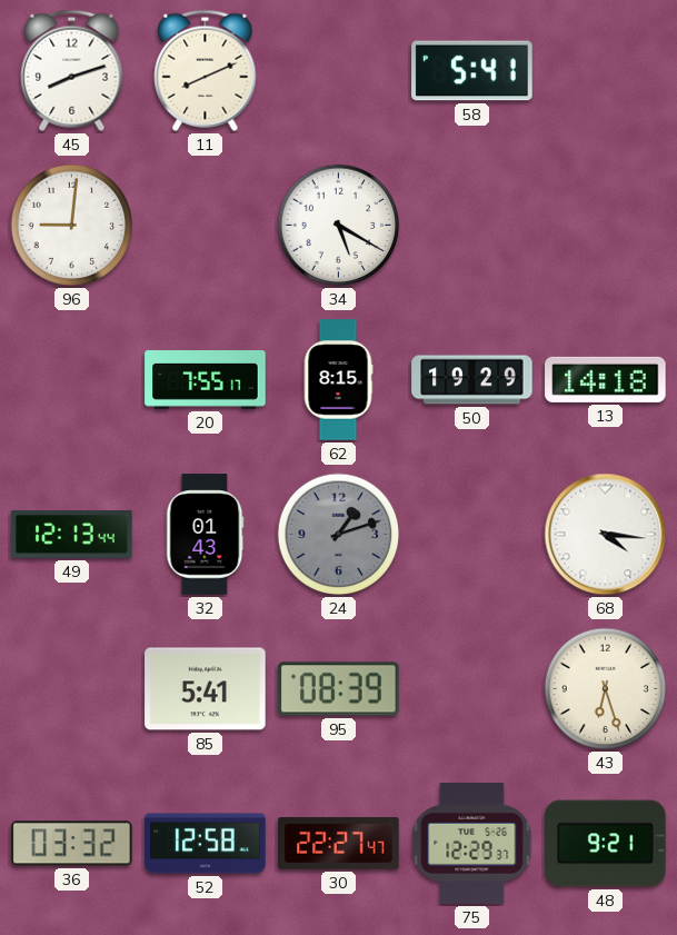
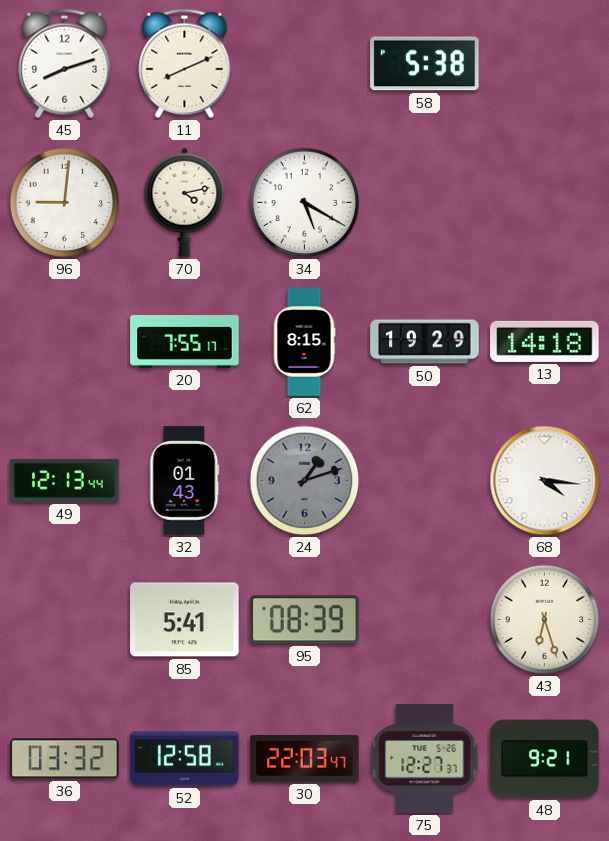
58: 5:41 -> 5:38 (425, 64)
70: none -> 4:13 (185, 202)
30: 22:27 -> 22:03 (305, 758)
75: 12:29 -> 12:27 (425, 759)
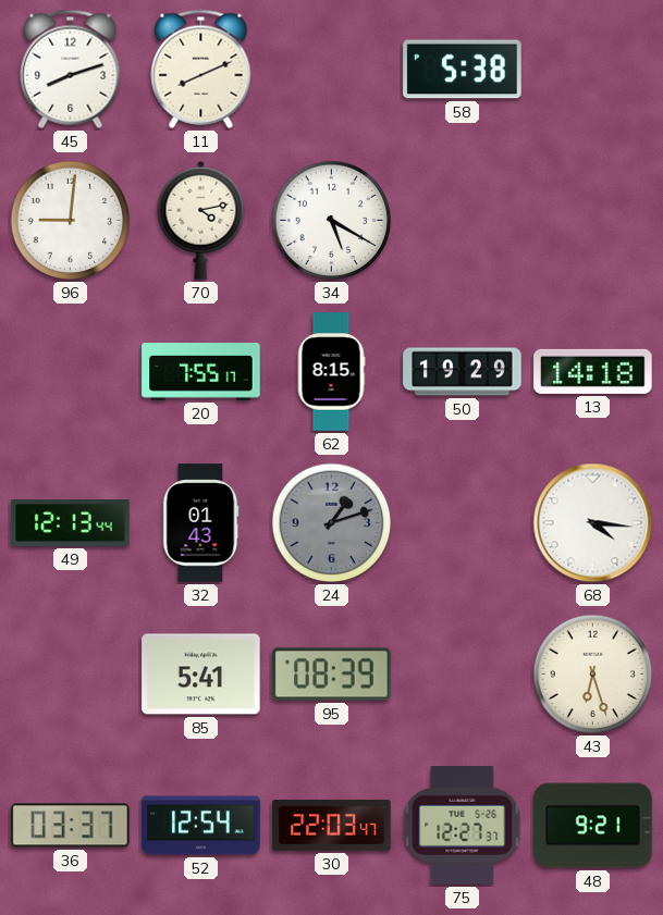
36: 03:32 -> 03:37 (71, 826)
52: 12:58 -> 12:54 (201, 826)
